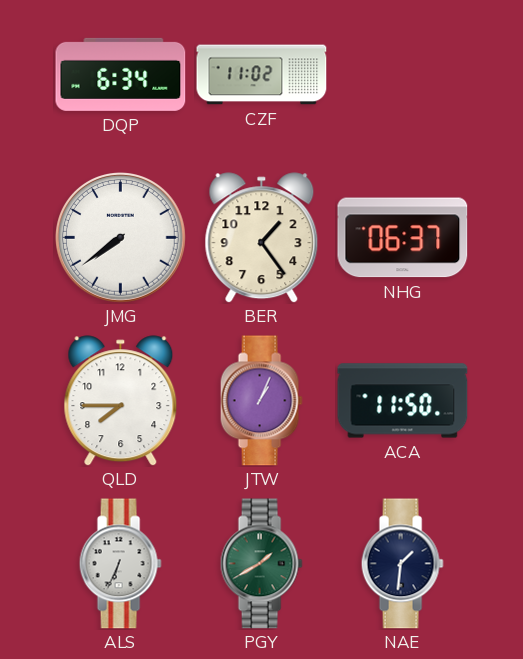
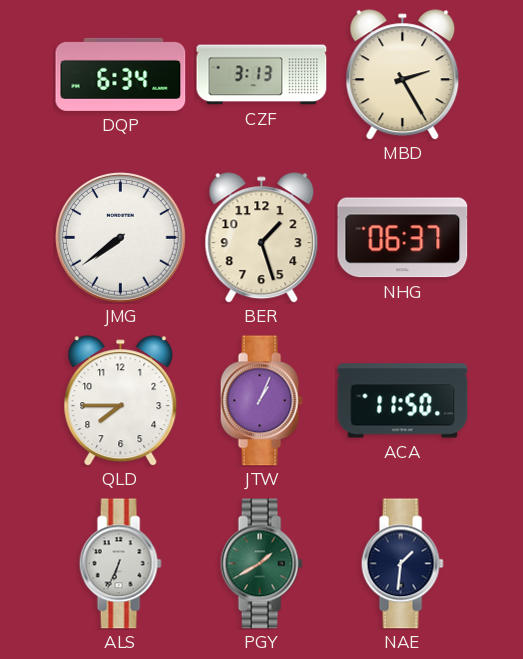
CZF: 11:02 -> 3:13 (262, 75)
MBD: none -> 2:25 (403, 75)
BER: 1:24 -> 1:27 (262, 238)
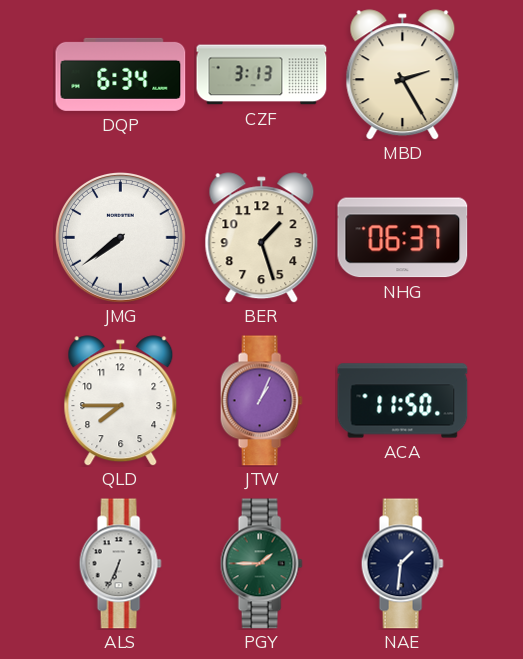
PGY: 1:40 -> 1:45 (261, 564)
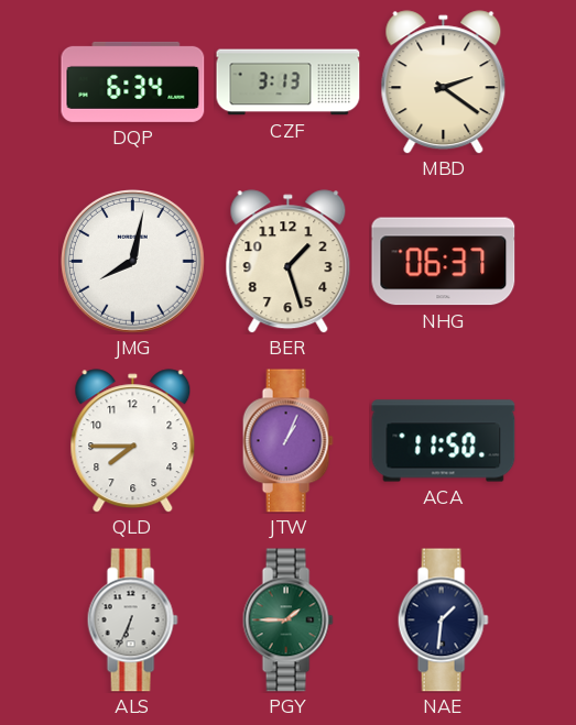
MBD: 2:25 -> 2:21 (444, 83)
JMG: 7:39 -> 8:02 (133, 262)
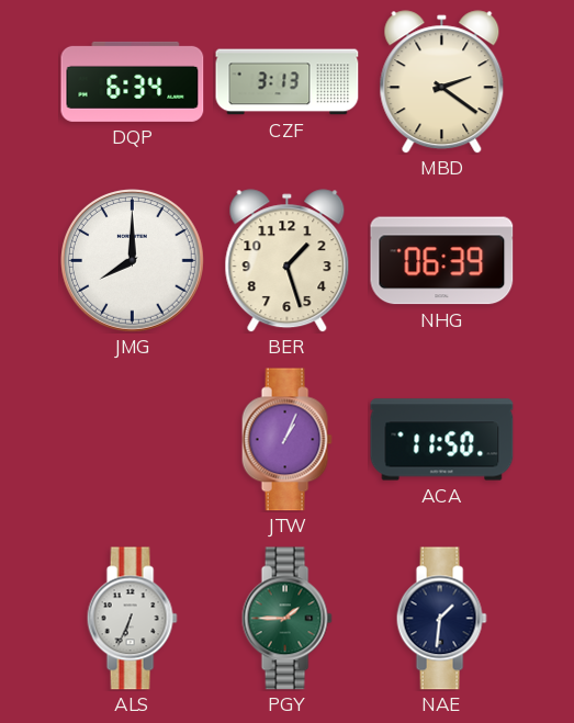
JMG: 8:02 -> 8:00 (133, 261)
NHG: 06:37 -> 06:39 (442, 261)
QLD: 7:45 -> none (133, 441)
